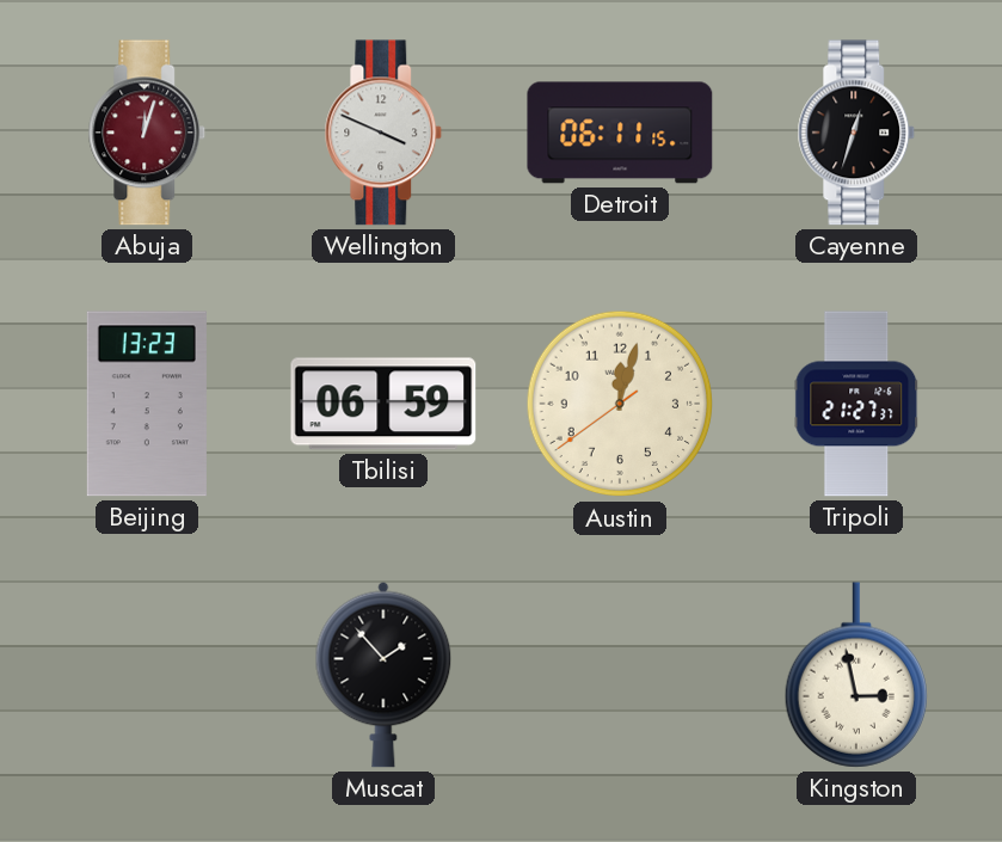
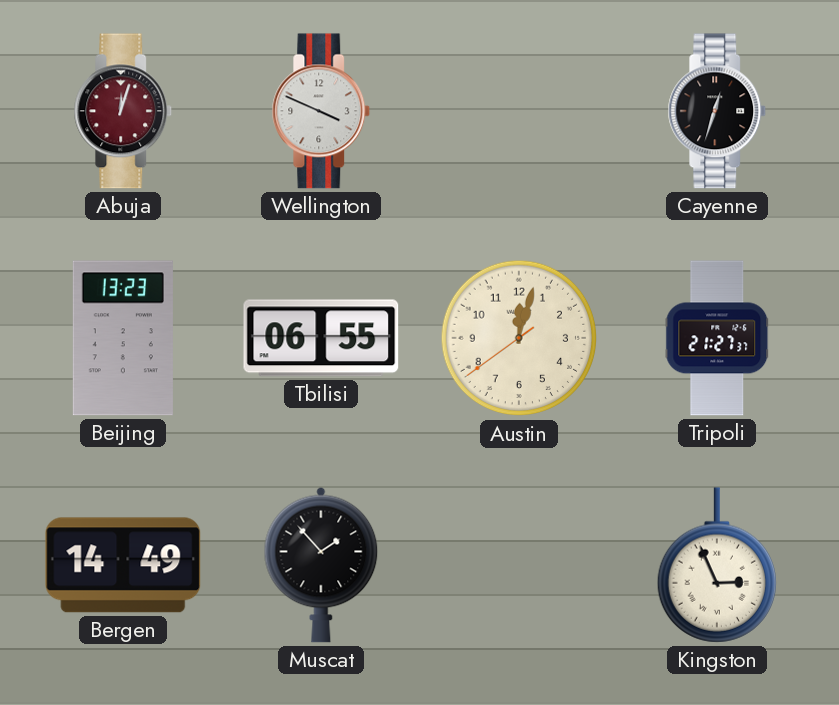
Detroit: 06:11 -> none (620, 133)
Tbilisi: 06:59 -> 06:55 (321, 338)
Bergen: none -> 14:49 (123, 565)
Kingston: 2:58 -> 2:56 (716, 565)
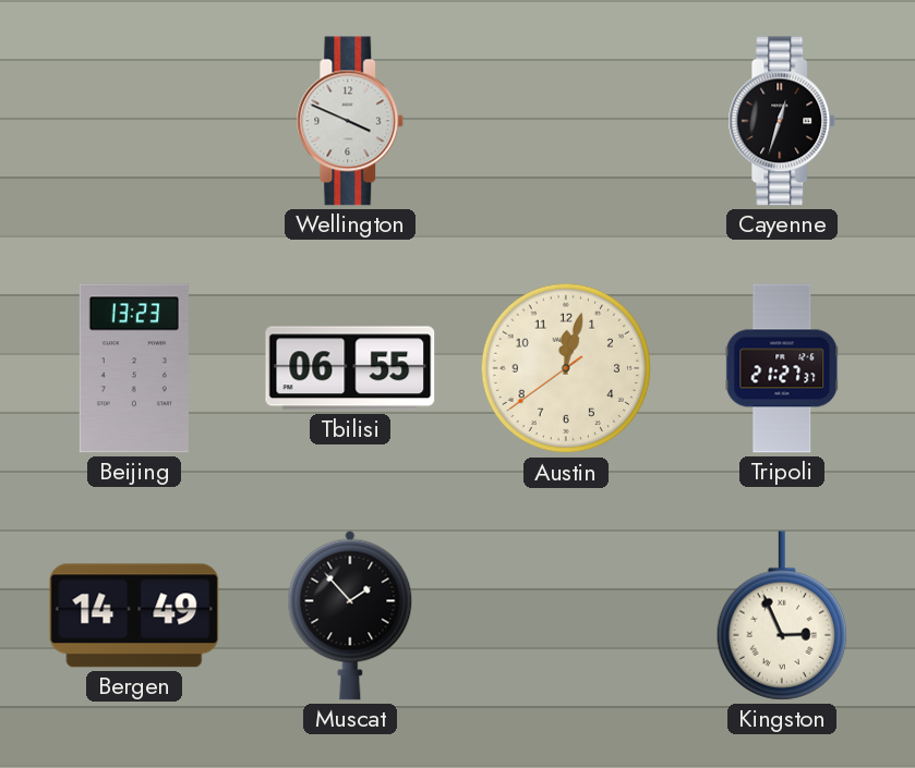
Abuja: 12:03 -> none (123, 111)
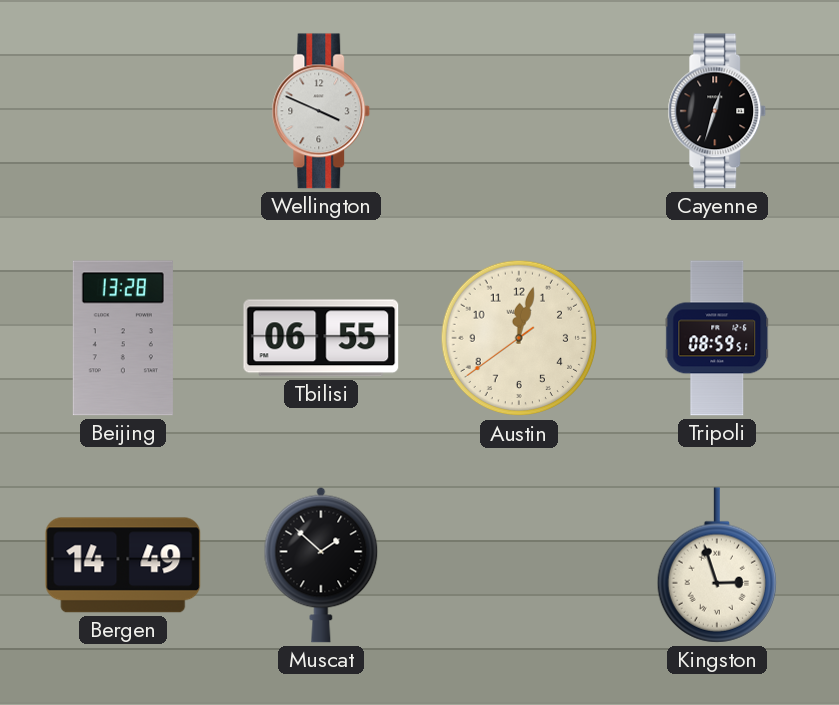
Beijing: 13:23 -> 13:28 (123, 338)
Tripoli: 21:27 -> 08:59 (717, 338)
Muscat: 1:53 -> 1:52 (321, 565)
Kingston: 2:56 -> 2:57 (716, 565)
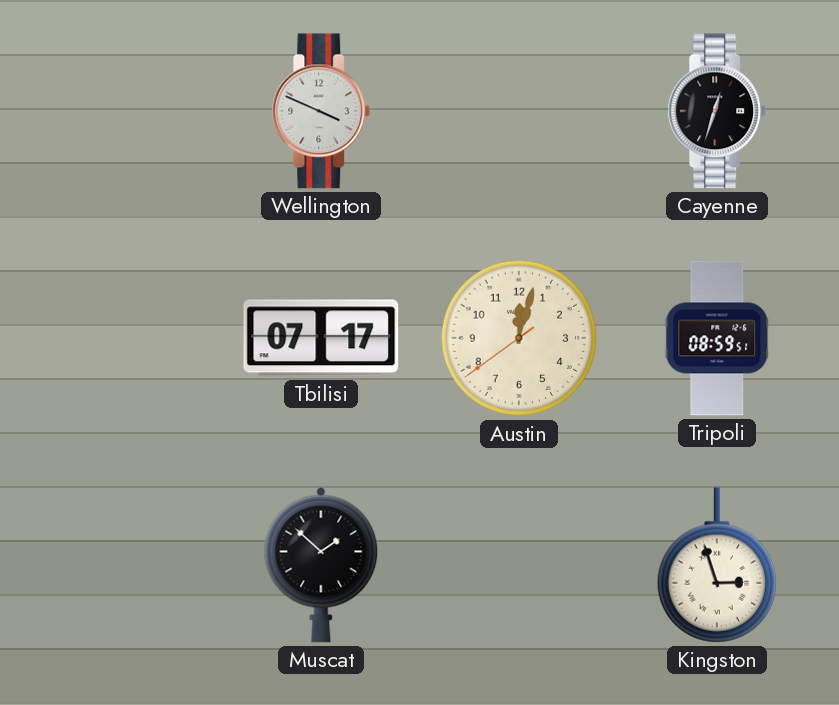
Beijing: 13:28 -> none (123, 338)
Tbilisi: 06:55 -> 07:17 (321, 338)
Bergen: 14:49 -> none (123, 565)
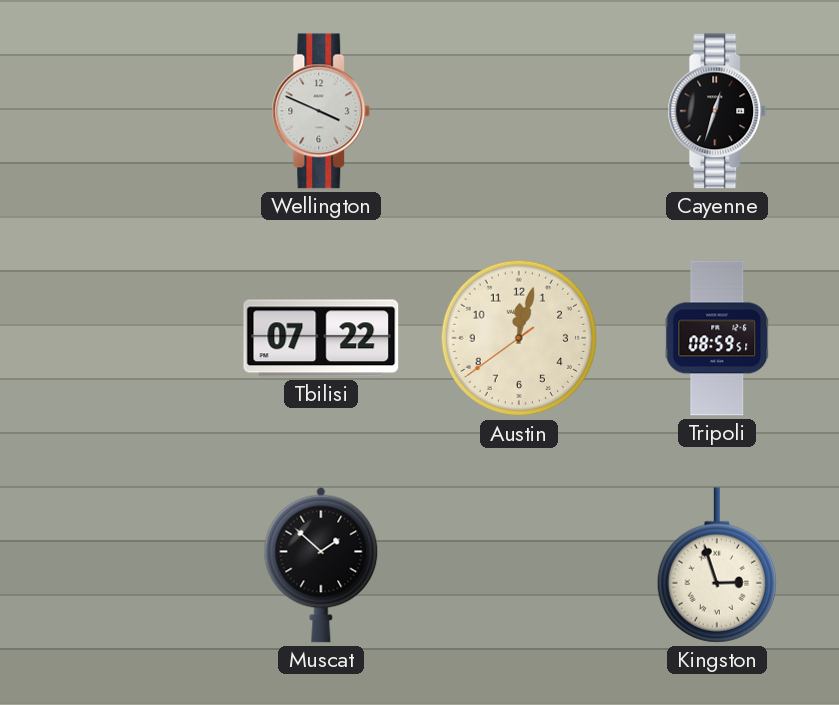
Tbilisi: 07:17 -> 07:22 (321, 338)
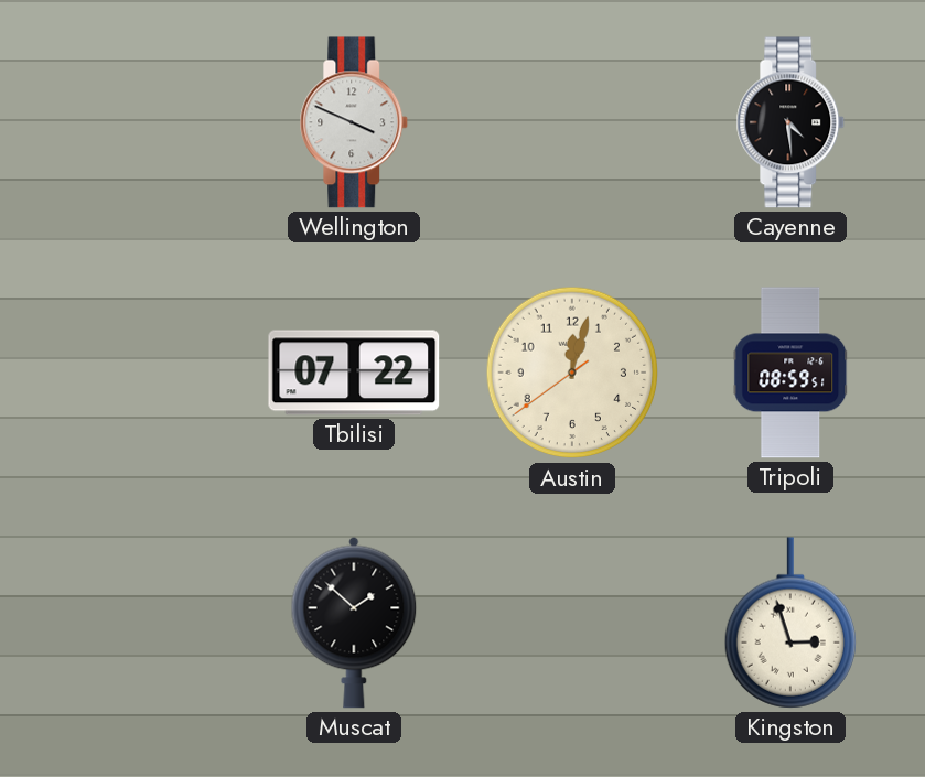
Cayenne: 12:33 -> 4:29 (790, 122)
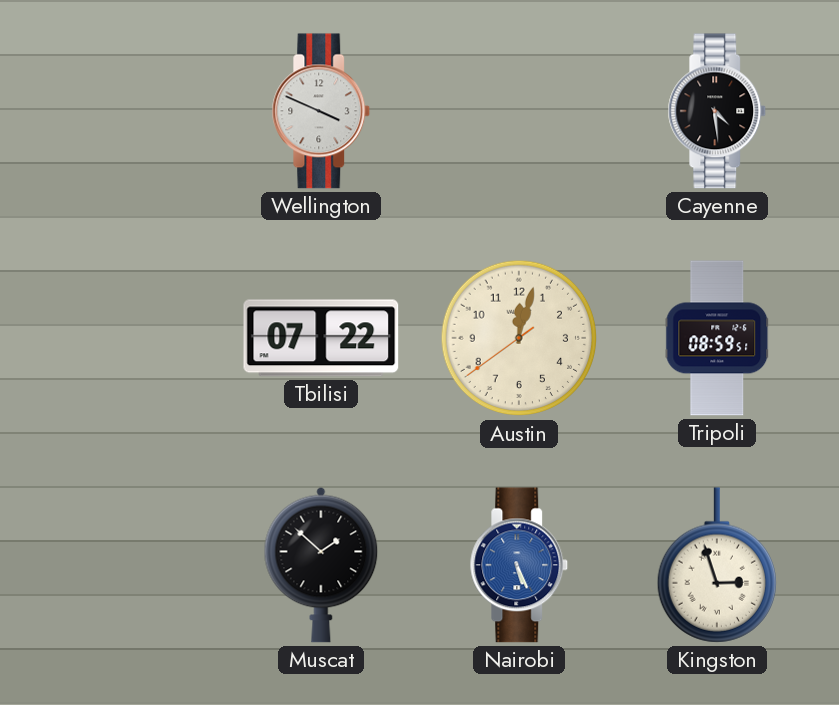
Nairobi: none -> 5:26 (519, 565)
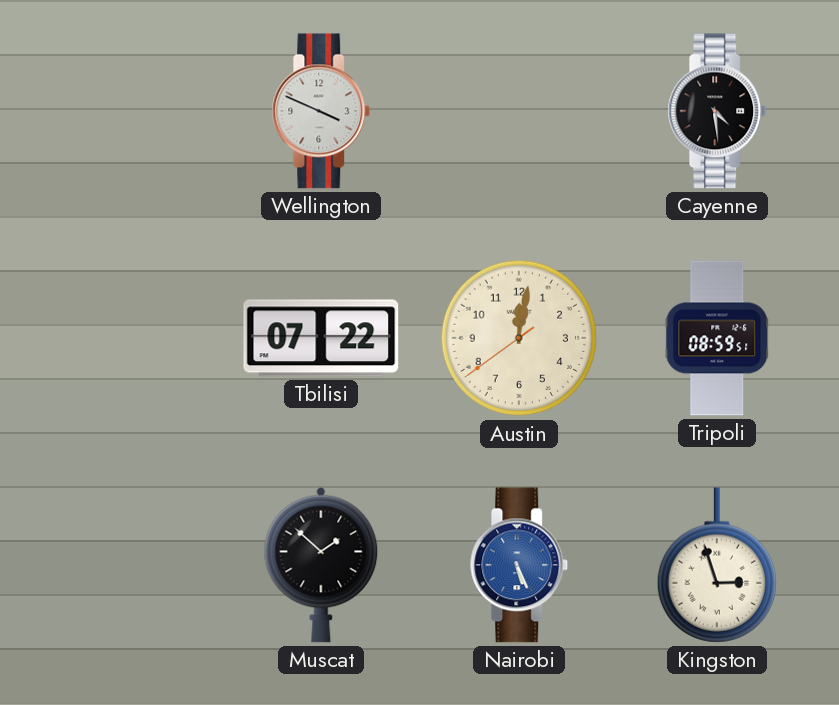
Austin: 12:02 -> 12:01 (519, 338)
